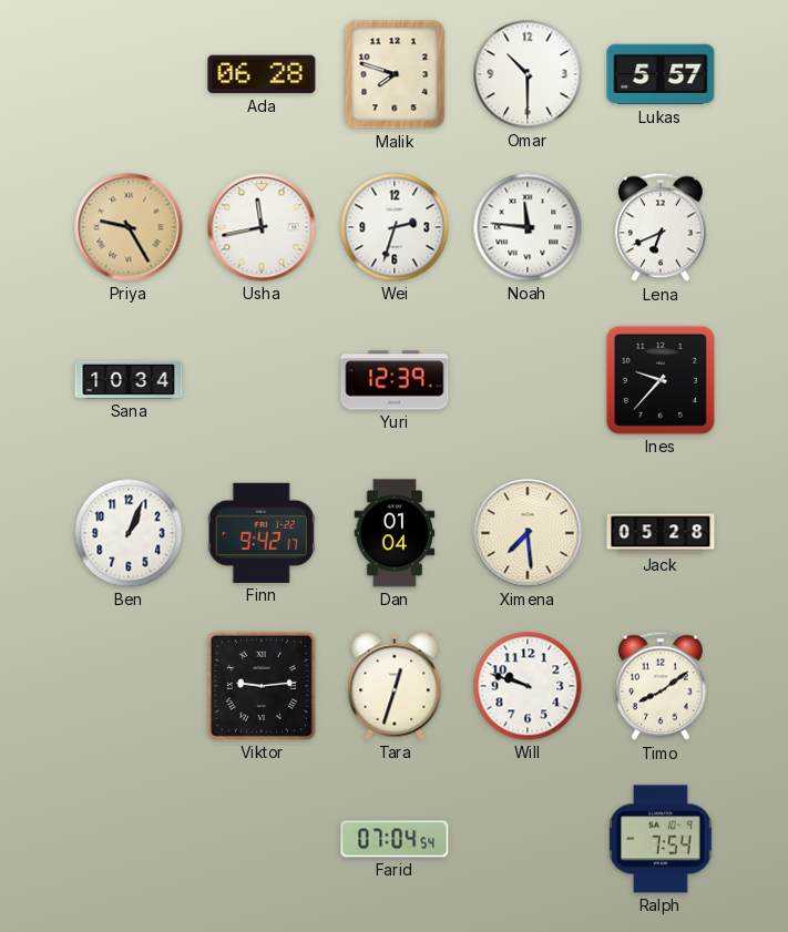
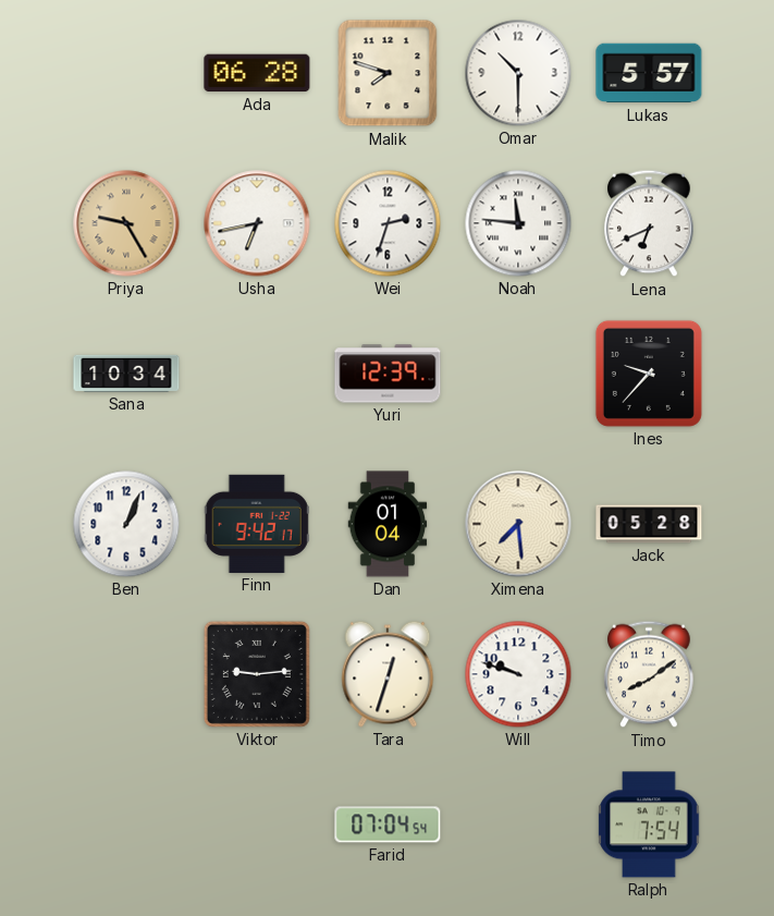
Usha: 11:43 -> 6:43 (257, 223)
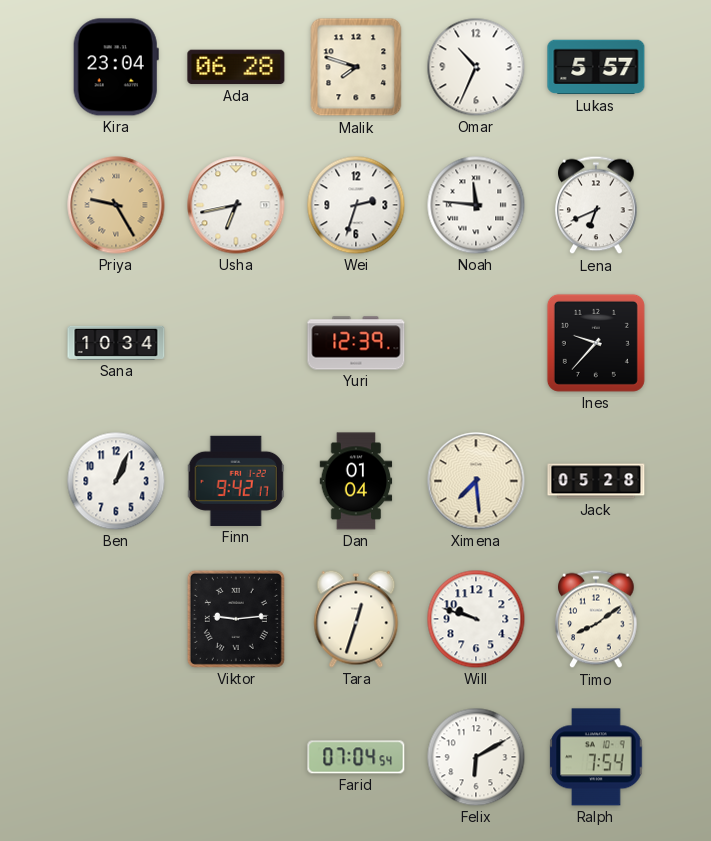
Kira: none -> 23:04 (116, 67)
Omar: 10:30 -> 10:34 (476, 67)
Felix: none -> 6:10 (476, 757)
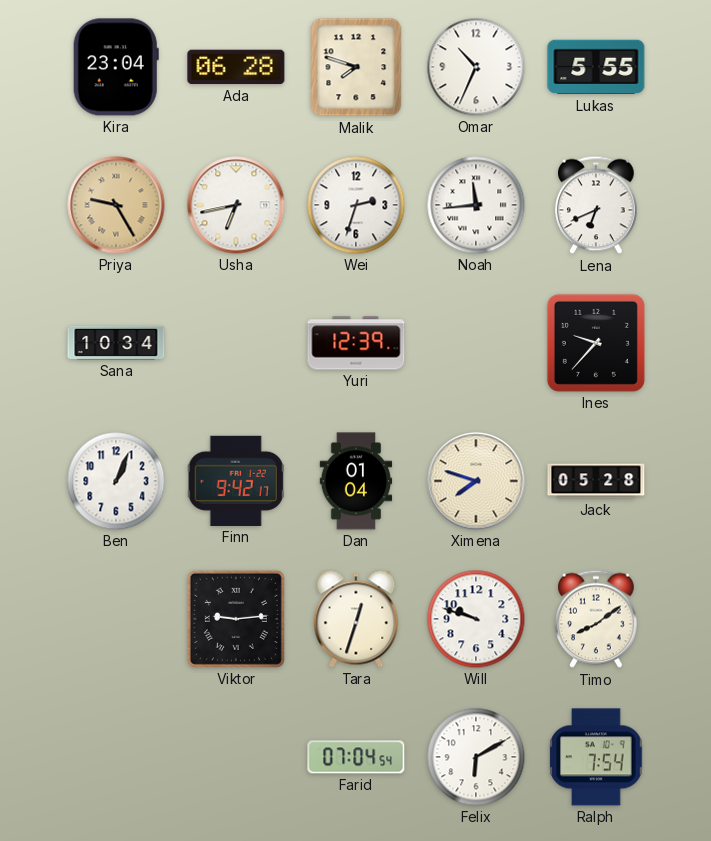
Lukas: 5:57 -> 5:55 (596, 67)
Noah: 11:46 -> 11:44 (476, 205)
Ximena: 7:29 -> 7:48 (476, 481)
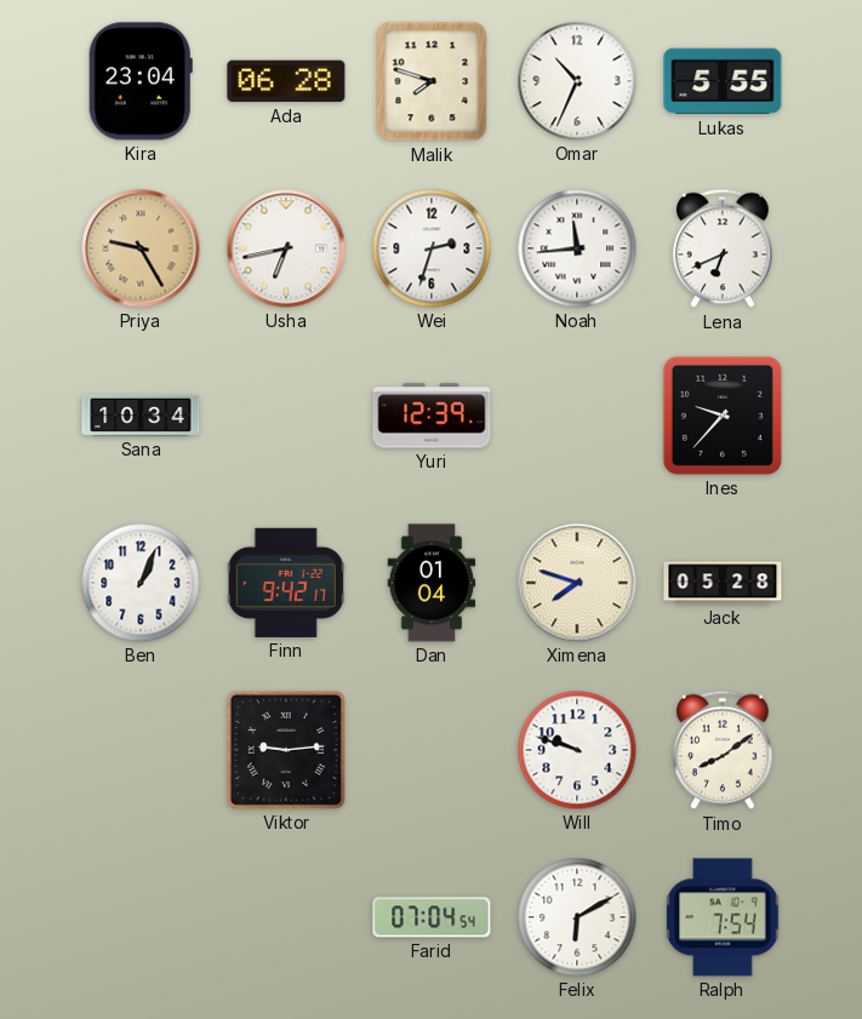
Tara: 12:33 -> none (356, 619)
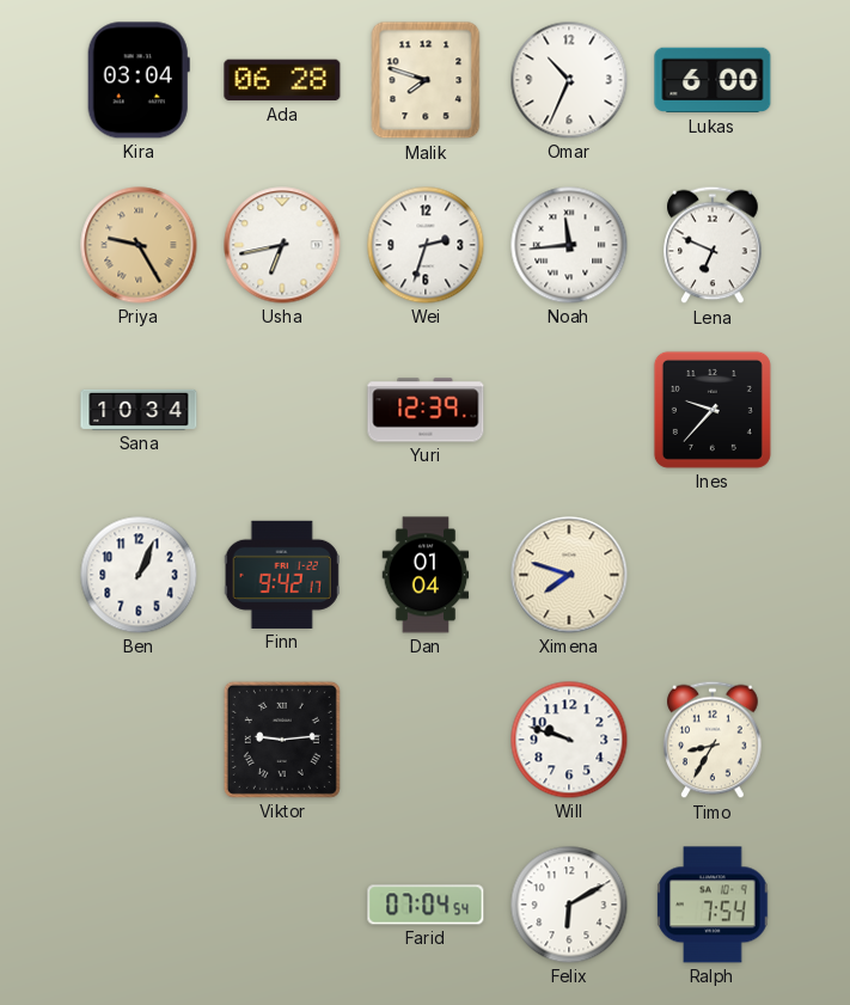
Kira: 23:04 -> 03:04 (139, 80)
Lukas: 5:55 -> 6:00 (713, 80)
Lena: 6:41 -> 6:49 (713, 245)
Jack: 05:28 -> none (723, 583)
Timo: 8:09 -> 8:35 (713, 740)
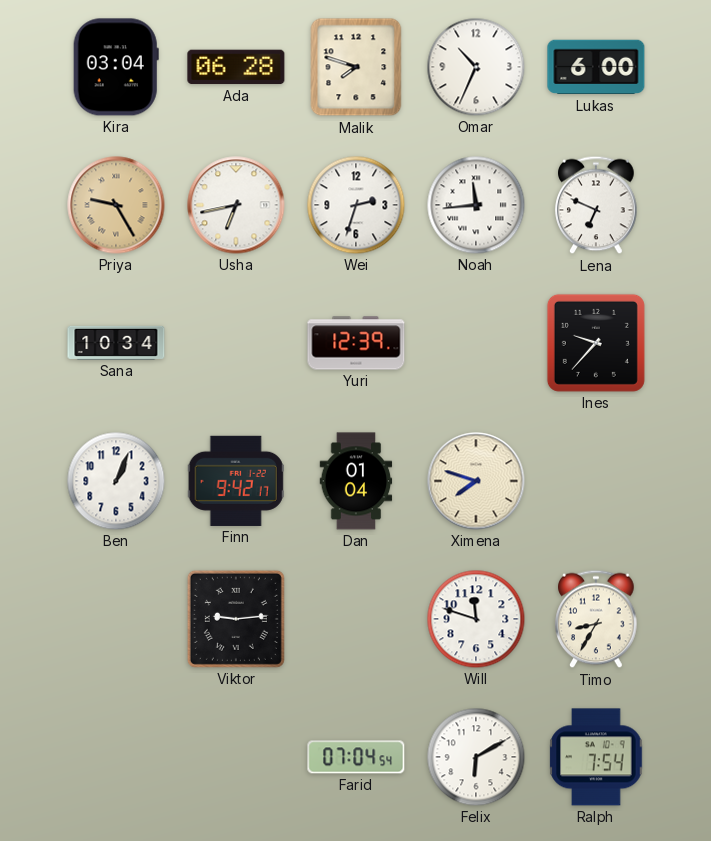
Will: 9:48 -> 11:48 (476, 619)
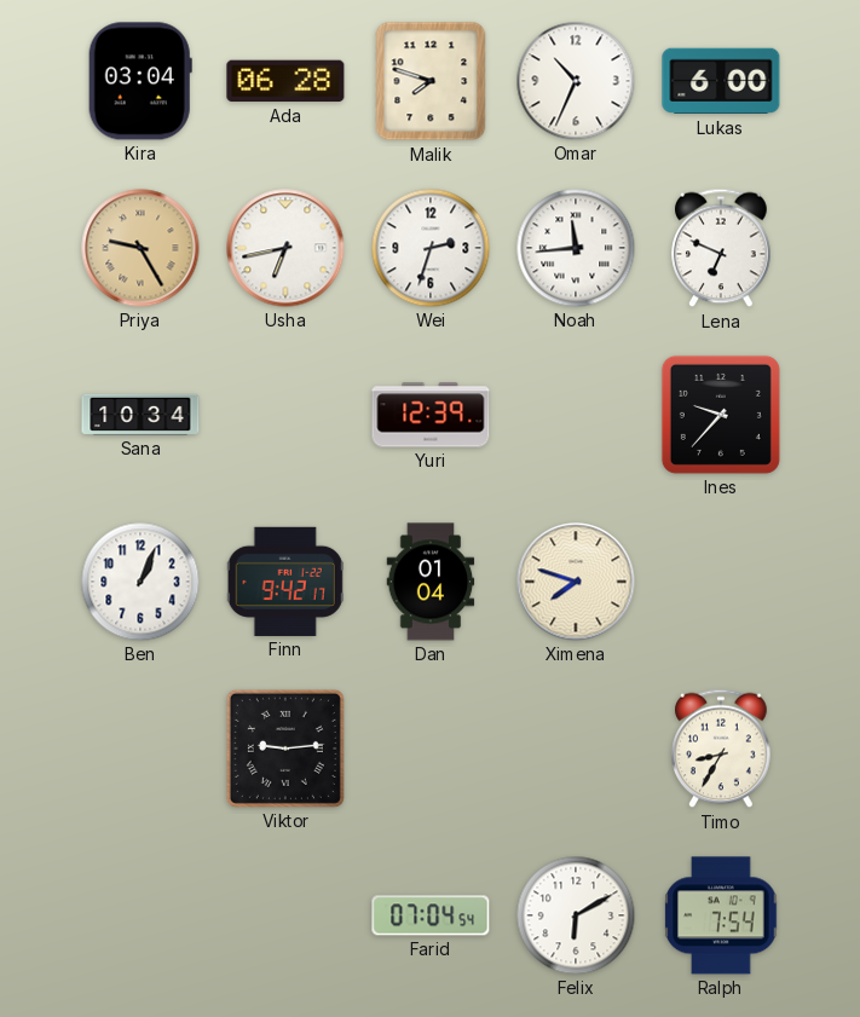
Will: 11:48 -> none (476, 619)
